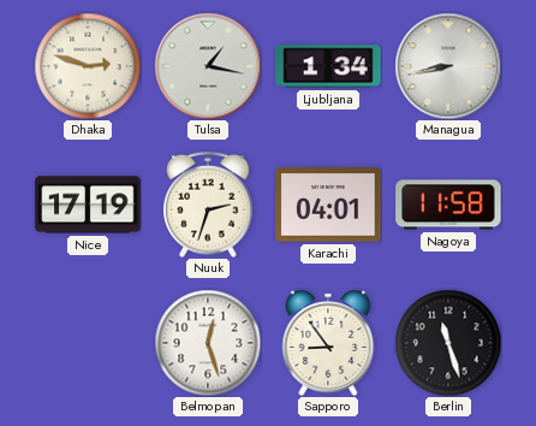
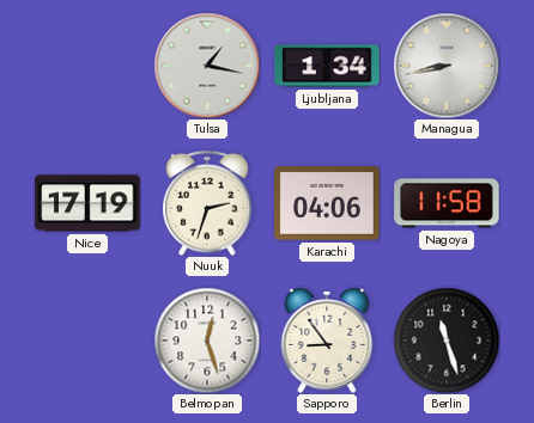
Dhaka: 2:48 -> none (88, 66)
Karachi: 04:01 -> 04:06 (327, 203)
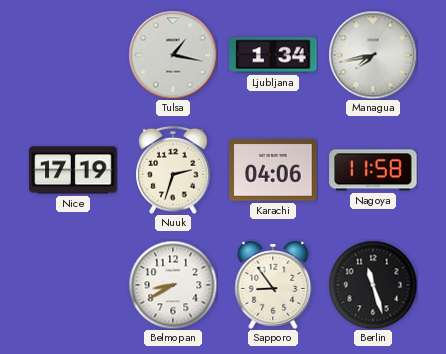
Managua: 8:43 -> 7:43 (373, 55)
Belmopan: 12:27 -> 8:40 (173, 285)
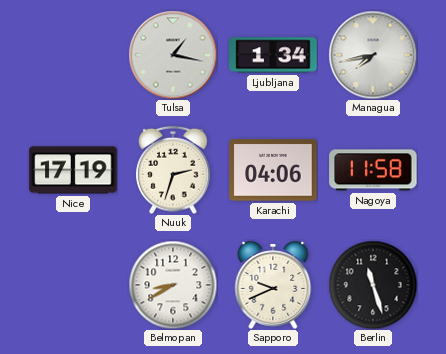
Sapporo: 8:54 -> 9:41 (273, 285)
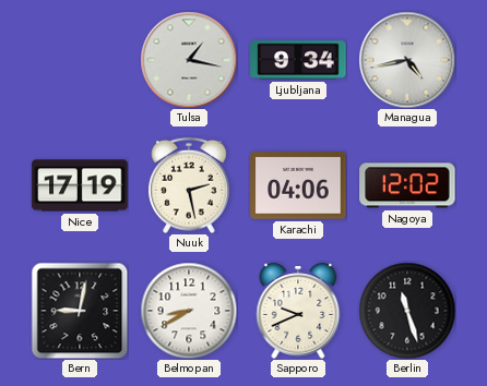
Ljubljana: 1:34 -> 9:34 (298, 60)
Managua: 7:43 -> 4:43 (407, 60)
Nuuk: 2:33 -> 2:28 (189, 185)
Nagoya: 11:58 -> 12:02 (407, 185)
Bern: none -> 9:02 (80, 311)
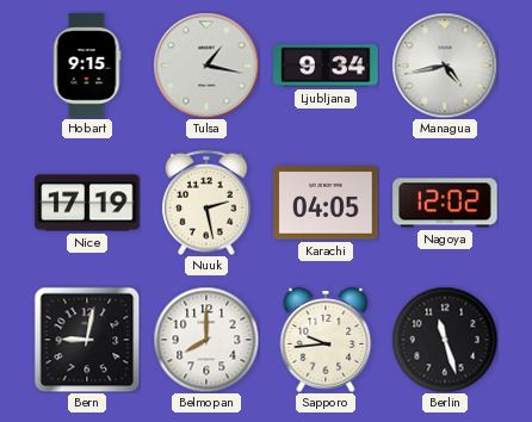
Hobart: none -> 9:15 (87, 66)
Karachi: 04:06 -> 04:05 (326, 203)
Belmopan: 8:40 -> 8:00 (206, 340)
Sapporo: 9:41 -> 9:44 (326, 340)
